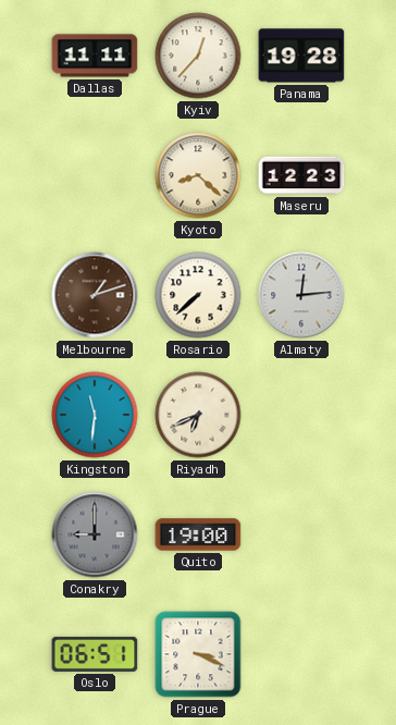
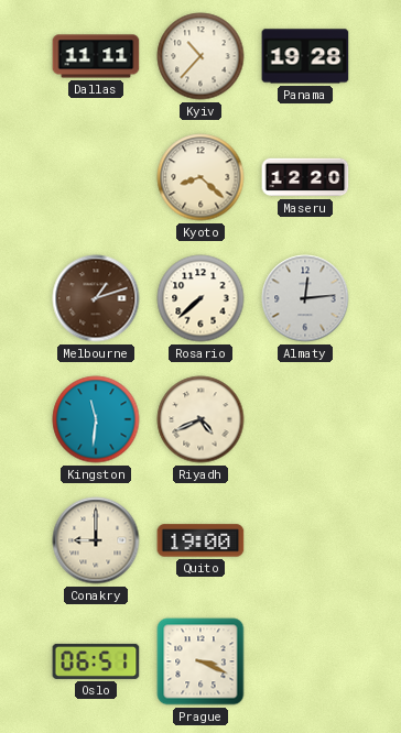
Kyiv: 12:37 -> 10:37 (201, 56)
Maseru: 12:23 -> 12:20 (305, 177)
Riyadh: 6:41 -> 4:41 (201, 419)
Conakry dial: grey -> cream (96, 540)
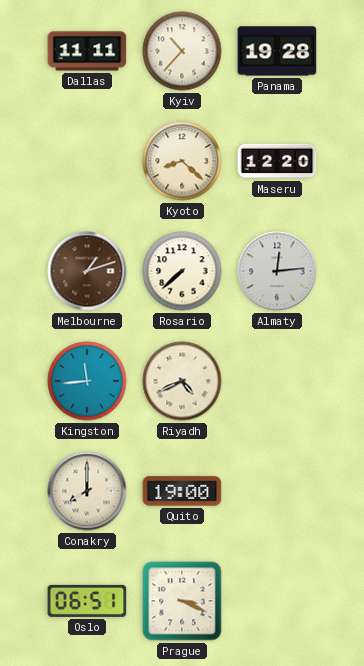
Kingston: 11:31 -> 11:44 (87, 381)
Conakry: 9:00 -> 8:00 (87, 491)
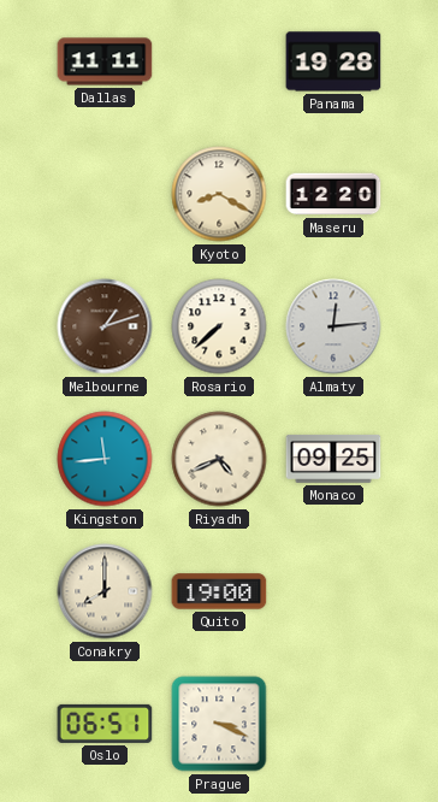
Kyiv: 10:37 -> none (182, 51)
Kyoto: 8:22 -> 8:20 (219, 194)
Monaco: none -> 09:25 (333, 459)
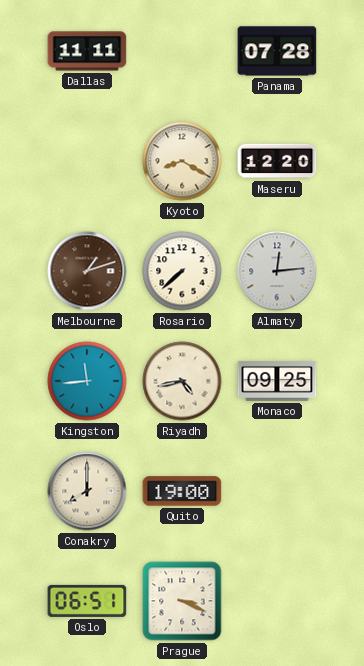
Panama: 19:28 -> 07:28 (277, 51)
Riyadh: 4:41 -> 4:43 (182, 381)
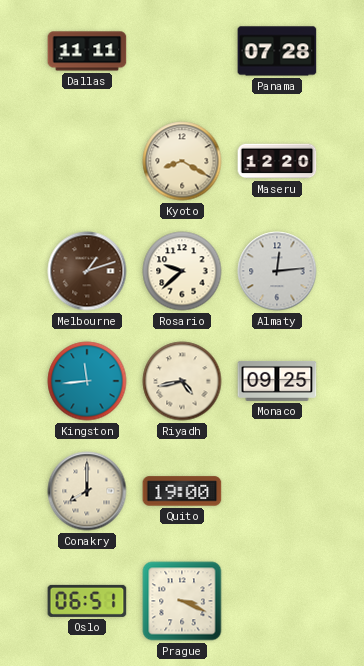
Rosario: 7:38 -> 9:38 (182, 271)
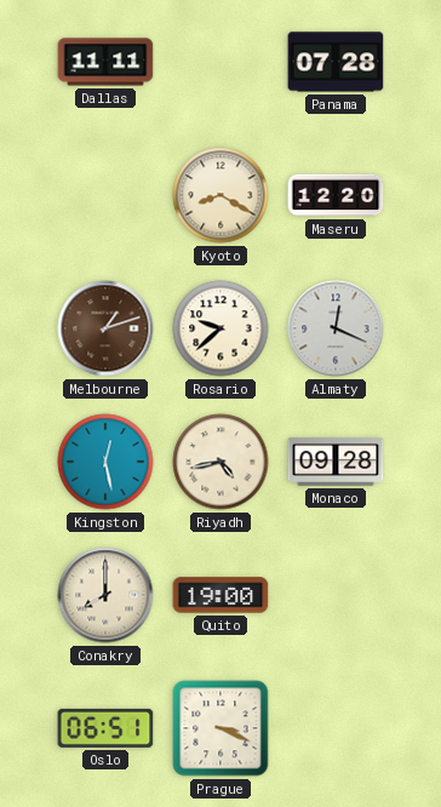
Almaty: 12:14 -> 12:19 (336, 328)
Kingston: 11:44 -> 12:28 (105, 462)
Monaco: 09:25 -> 09:28 (336, 462)
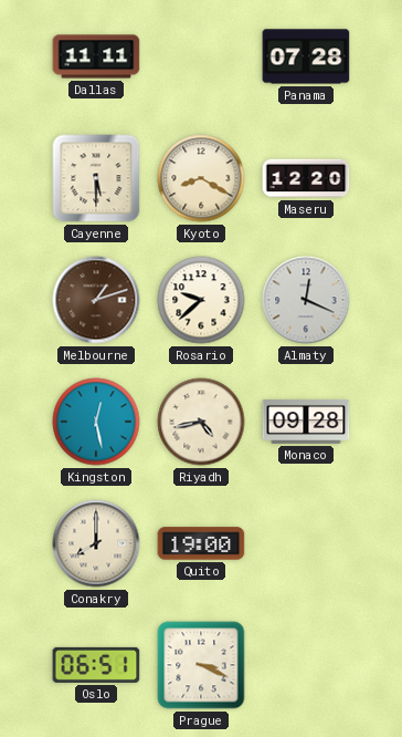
Cayenne: none -> 5:30 (96, 178)
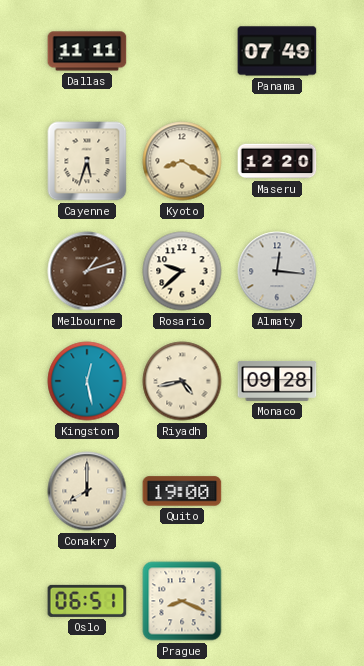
Panama: 07:28 -> 07:49 (277, 51)
Cayenne: 5:30 -> 5:33 (87, 161)
Almaty: 12:19 -> 12:16 (277, 271)
Prague: 3:19 -> 8:19 (182, 601)
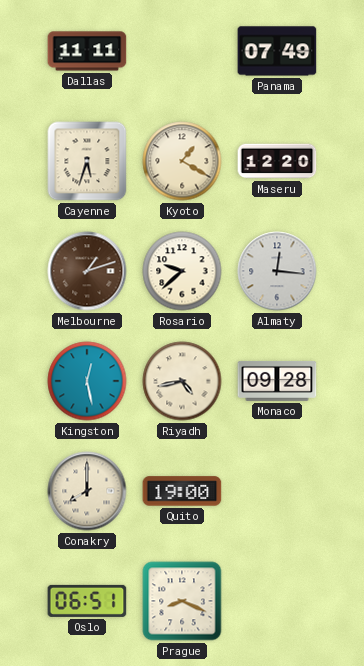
Kyoto: 8:20 -> 1:20 (182, 161)
